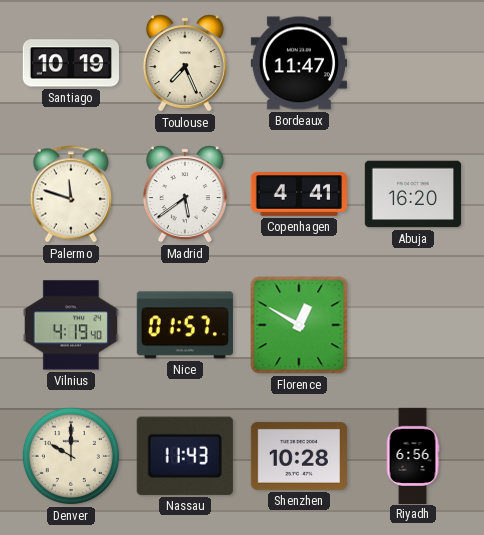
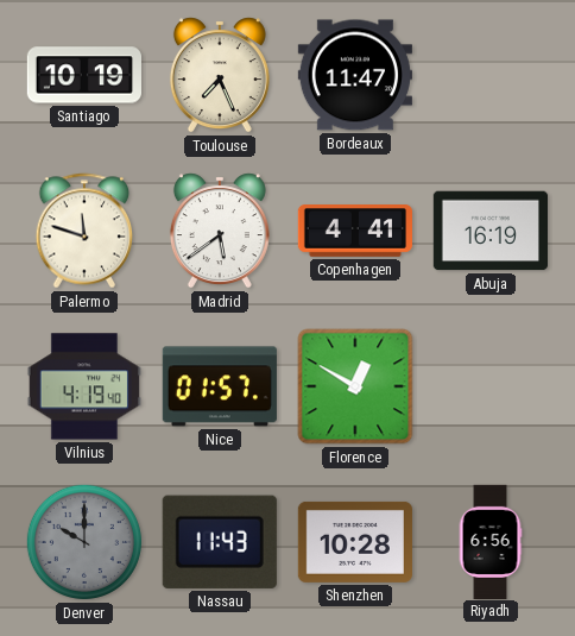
Abuja: 16:20 -> 16:19 (489, 231)
Denver dial: cream -> grey (84, 542)
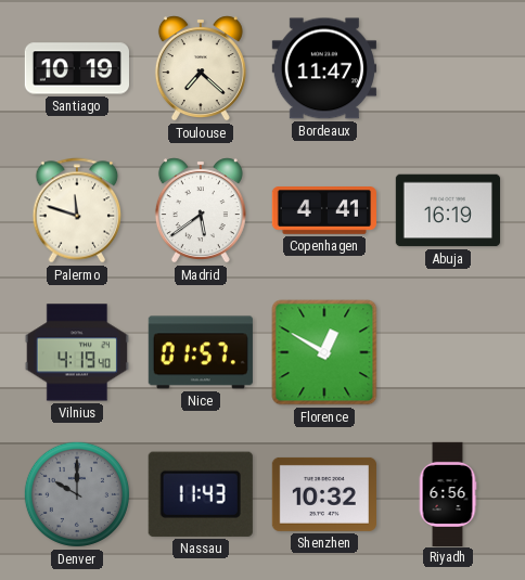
Toulouse: 7:26 -> 7:22 (201, 68)
Shenzhen: 10:28 -> 10:32 (324, 494)
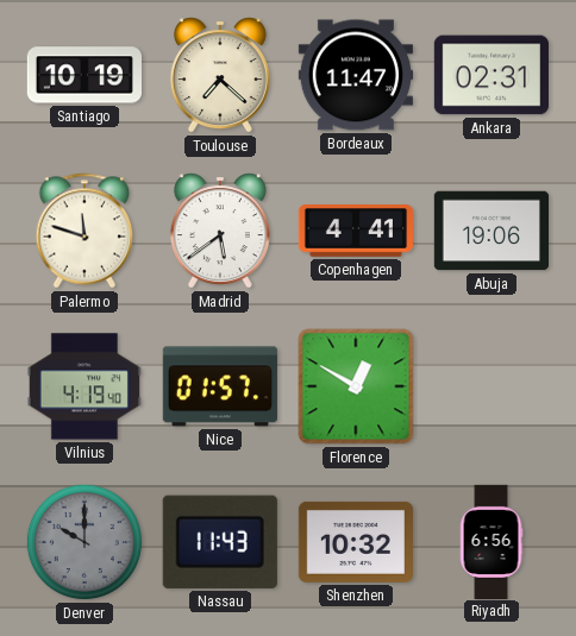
Ankara: none -> 02:31 (492, 75)
Abuja: 16:19 -> 19:06 (490, 231)
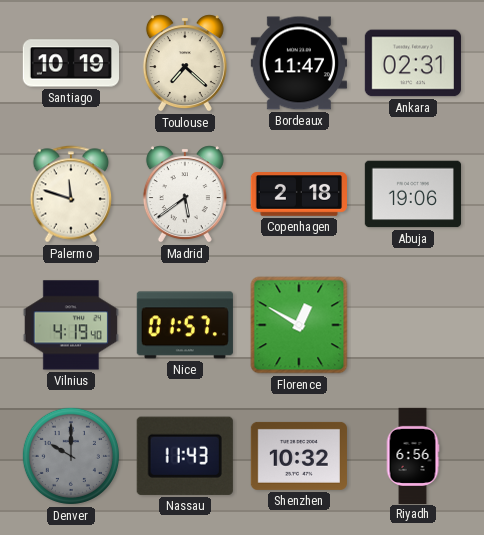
Copenhagen: 4:41 -> 2:18 (298, 195)
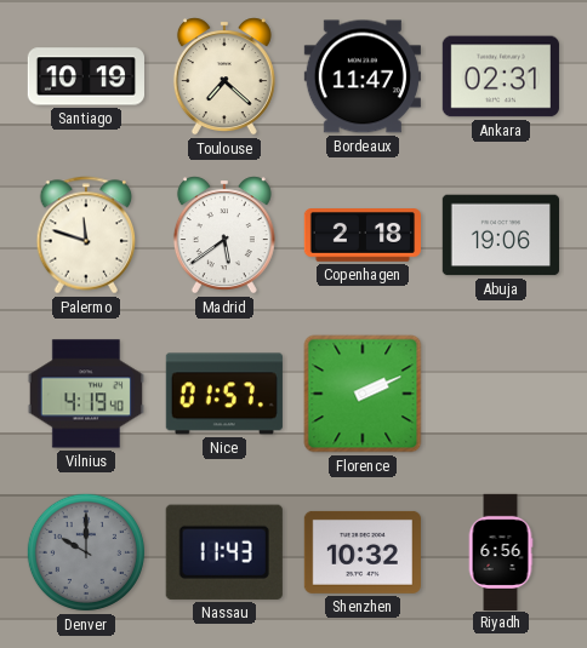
Florence: 12:50 -> 2:11 (363, 394)
